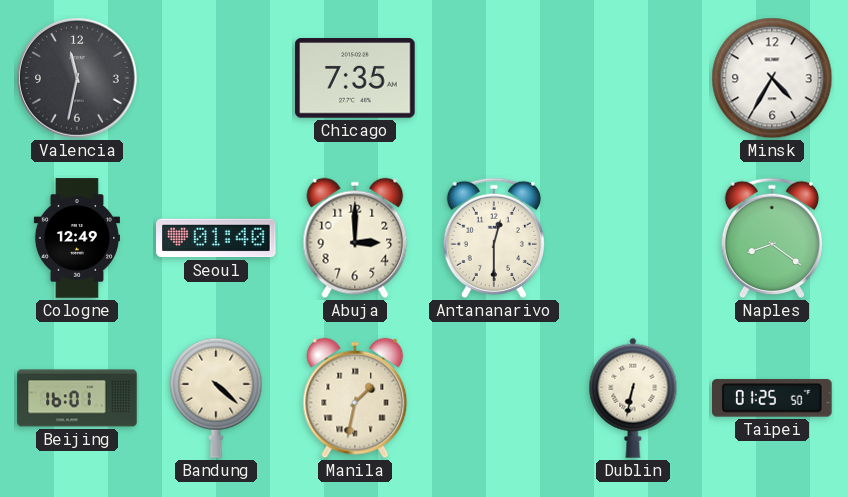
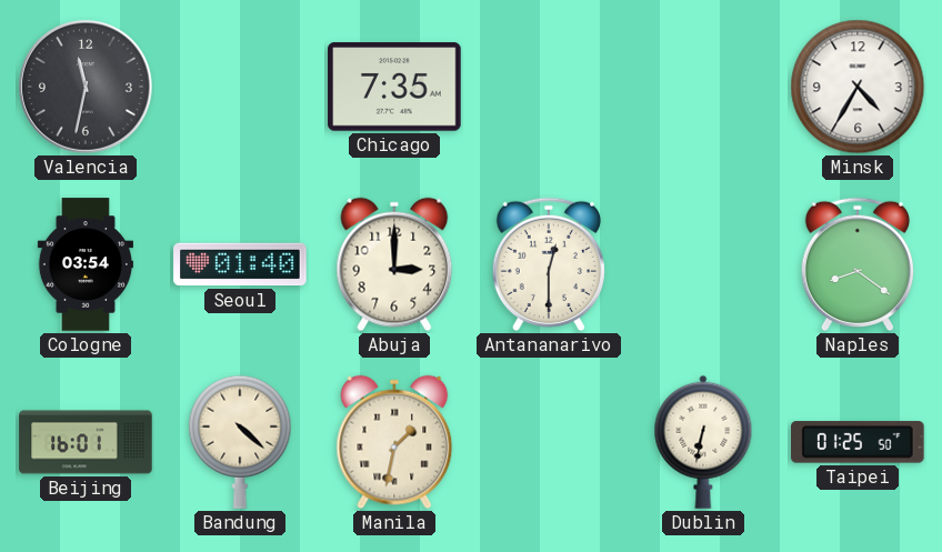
Cologne: 12:49 -> 03:54 (86, 264)
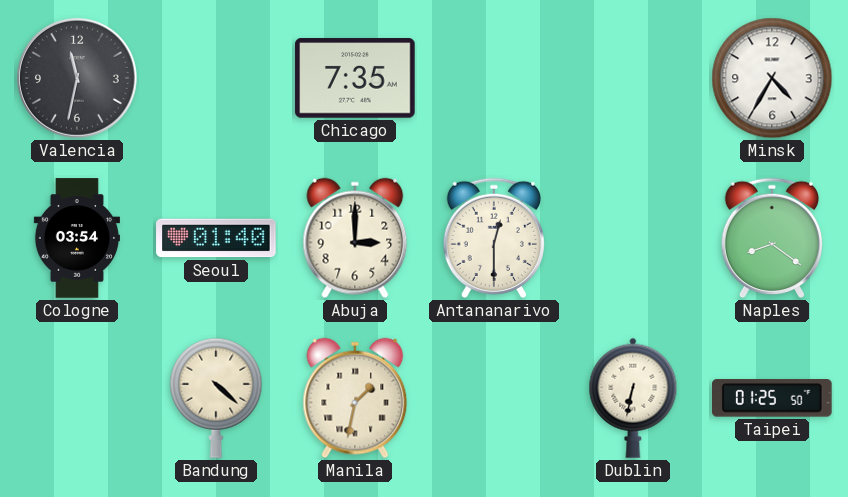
Beijing: 16:01 -> none (86, 442)
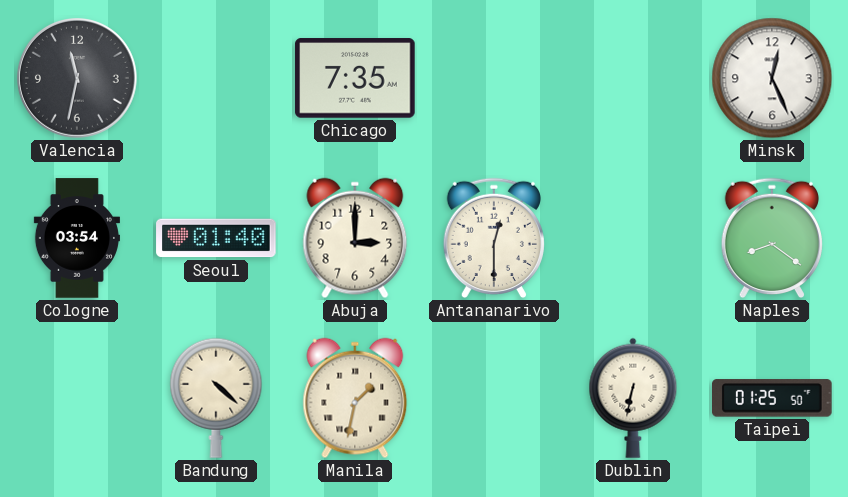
Minsk: 4:35 -> 12:26 (772, 78)
